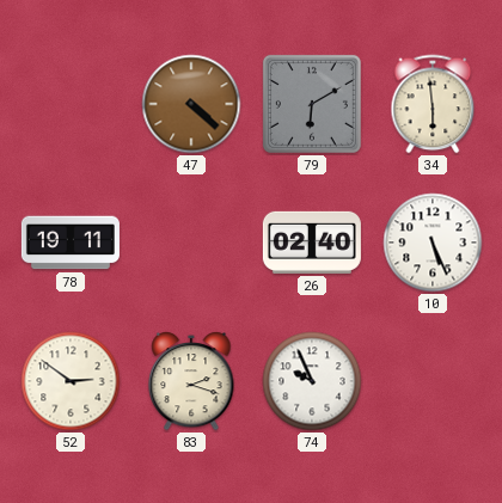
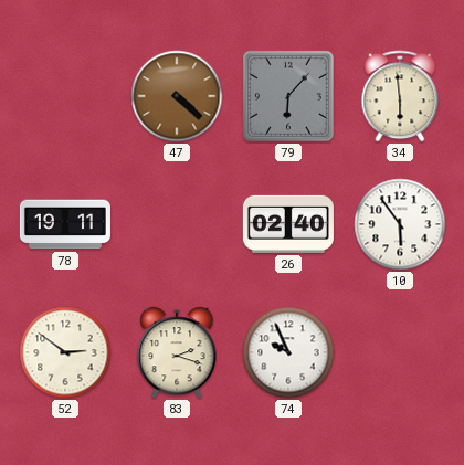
79: 6:10 -> 6:07 (288, 96)
10: 5:26 -> 5:54 (400, 224)
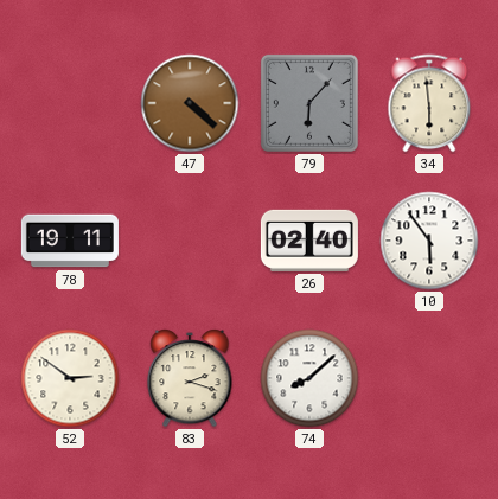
74: 9:56 -> 8:08 (309, 378)
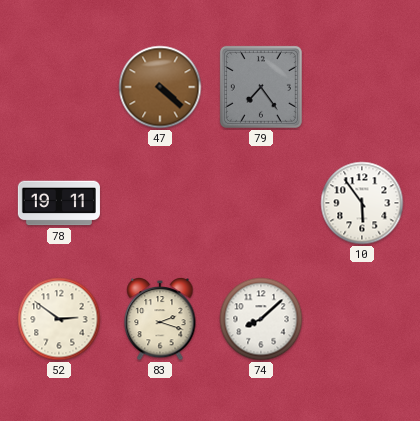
79: 6:07 -> 7:24 (261, 87)
34: 5:59 -> none (429, 103)
26: 02:40 -> none (309, 241)
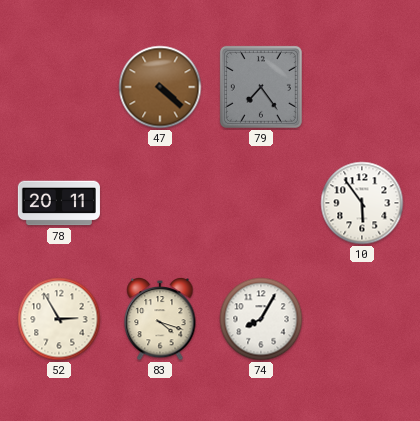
78: 19:11 -> 20:11 (59, 203)
52: 2:51 -> 2:55 (59, 319)
83: 2:18 -> 4:18 (160, 319)
74: 8:08 -> 8:05 (261, 319)
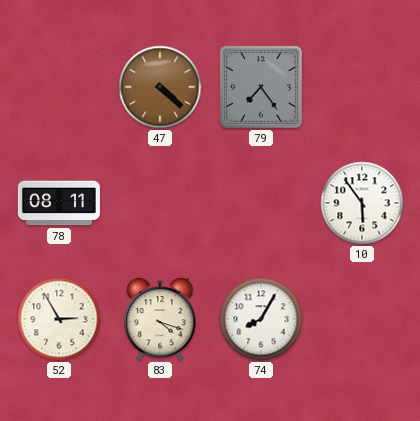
78: 20:11 -> 08:11 (59, 203)
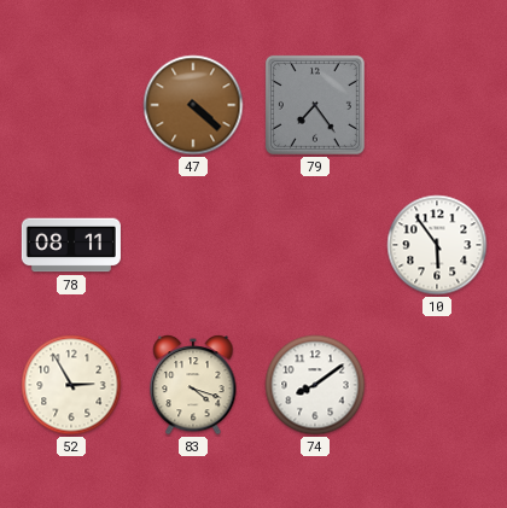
74: 8:05 -> 8:09 (315, 385)
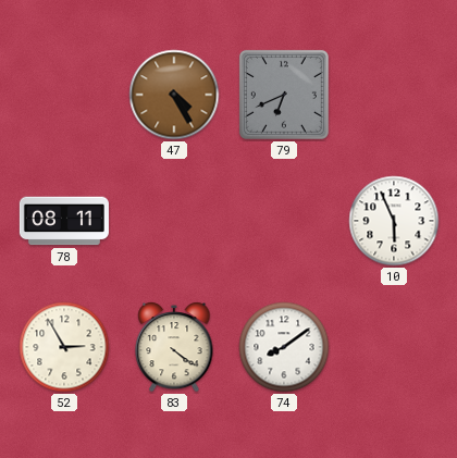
47: 4:22 -> 4:25 (174, 95)
79: 7:24 -> 6:41 (284, 95)
10: 5:54 -> 5:56 (394, 221)
83: 4:18 -> 4:21 (174, 347)
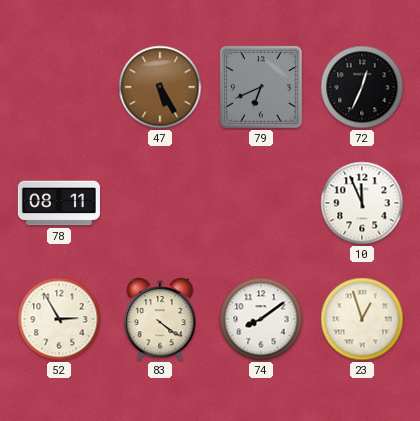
47: 4:25 -> 5:25 (160, 87)
72: none -> 12:34 (362, 87)
10: 5:56 -> 11:56 (362, 203)
23: none -> 12:57 (362, 319)
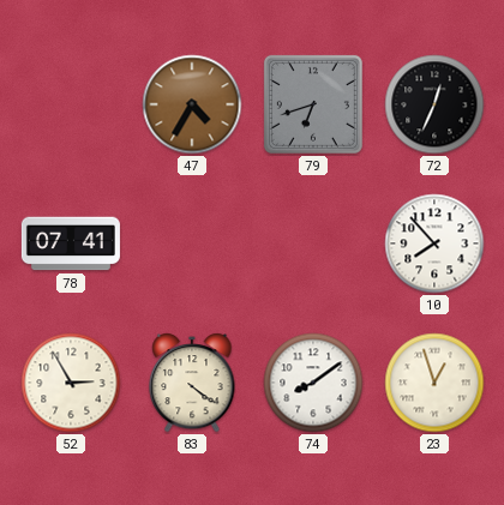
47: 5:25 -> 4:35 (192, 104)
79: 6:41 -> 6:42 (313, 104)
78: 08:11 -> 07:41 (71, 244)
10: 11:56 -> 7:53 (434, 244)
